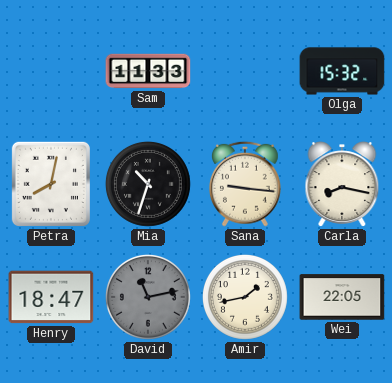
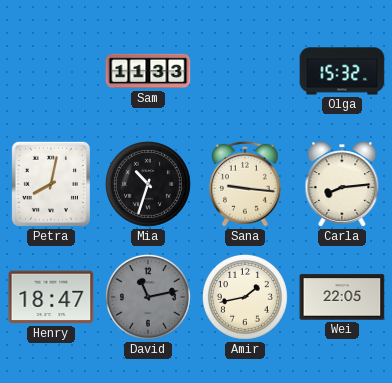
Carla: 8:17 -> 8:14 (342, 184)
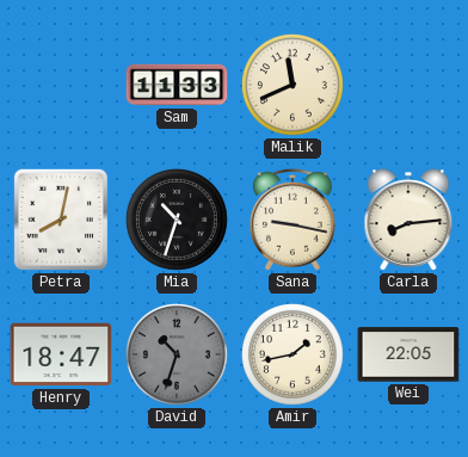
Malik: none -> 11:41 (292, 85)
Olga: 15:32 -> none (342, 71)
Sana: 9:16 -> 9:17 (292, 220)
David: 11:13 -> 10:33 (177, 354)
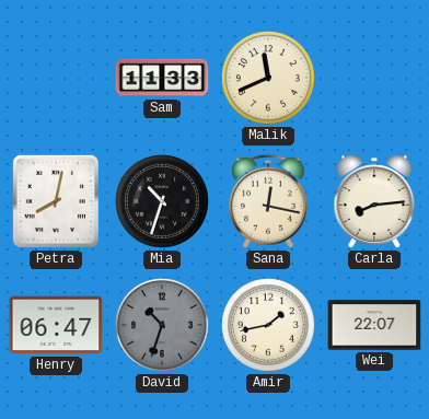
Sana: 9:17 -> 12:17 (268, 201)
Henry: 18:47 -> 06:47 (56, 325)
Wei: 22:05 -> 22:07 (374, 325)
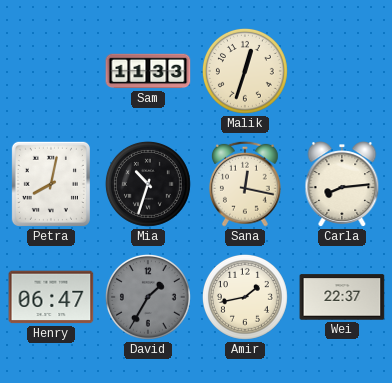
Malik: 11:41 -> 12:33 (245, 71)
David: 10:33 -> 1:35 (148, 297)
Wei: 22:07 -> 22:37 (342, 297)
